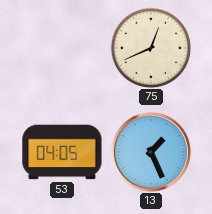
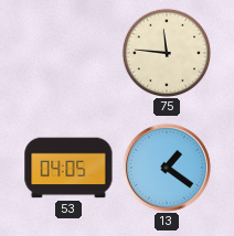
75: 12:41 -> 11:46 (166, 52)
13: 1:26 -> 1:21 (167, 168)
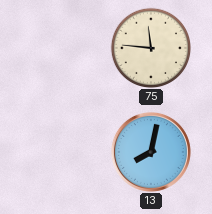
53: 04:05 -> none (68, 168)
13: 1:21 -> 8:02 (151, 152)
